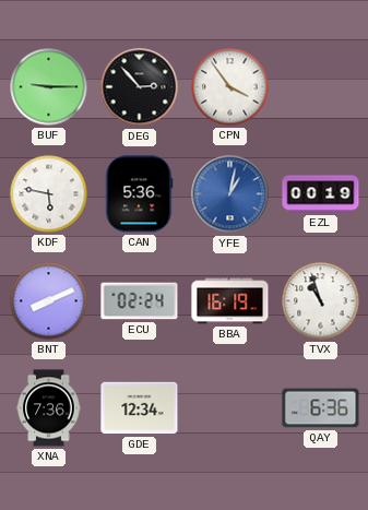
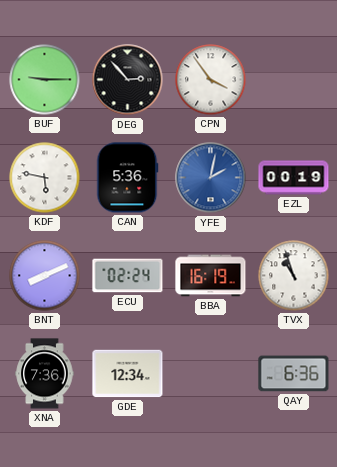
YFE: 1:02 -> 2:02 (211, 178)
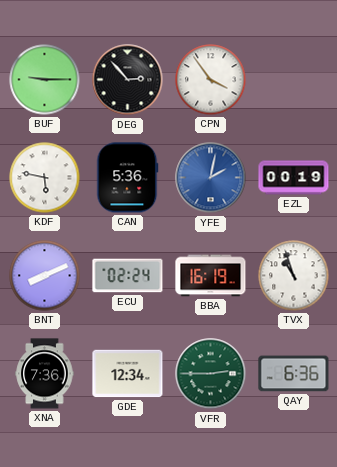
VFR: none -> 2:45 (211, 374)
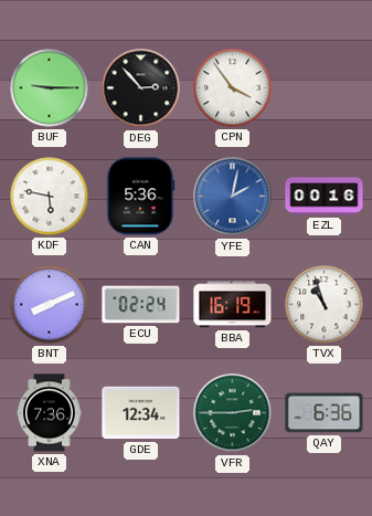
EZL: 00:19 -> 00:16 (325, 197)
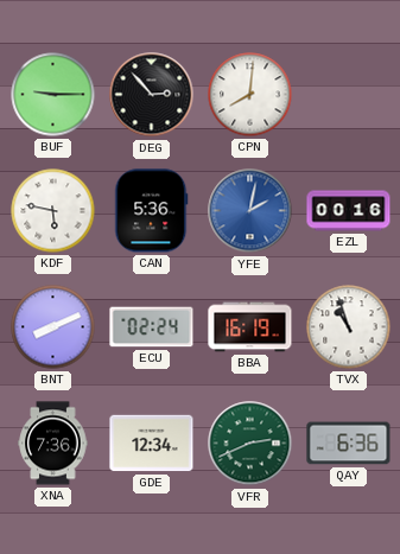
CPN: 3:54 -> 8:01 (250, 95)
VFR: 2:45 -> 2:41 (250, 444)
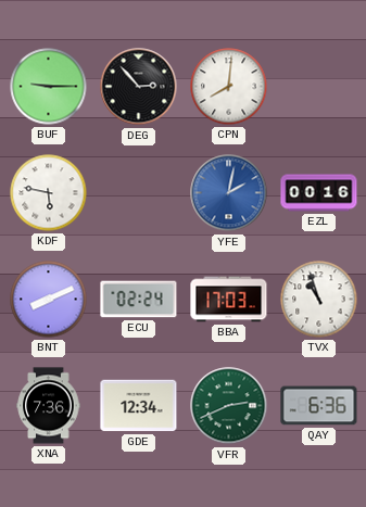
CAN: 5:36 -> none (152, 211)
BBA: 16:19 -> 17:03 (229, 300)
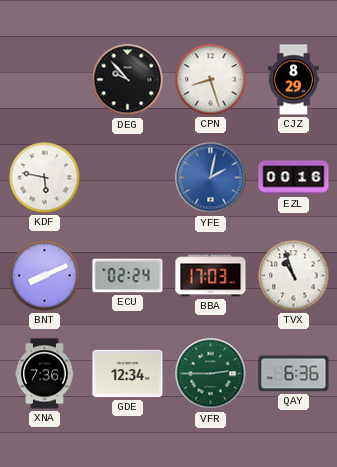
BUF: 9:15 -> none (49, 87)
DEG: 2:53 -> 9:53 (128, 80)
CPN: 8:01 -> 8:27 (211, 80)
CJZ: none -> 8:29 (293, 80)
VFR: 2:41 -> 2:45 (211, 374)
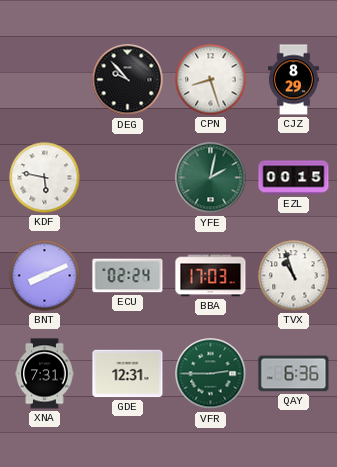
YFE dial: blue -> green (211, 178)
EZL: 00:16 -> 00:15 (294, 178)
XNA: 7:36 -> 7:31 (45, 374)
GDE: 12:34 -> 12:31 (128, 374)
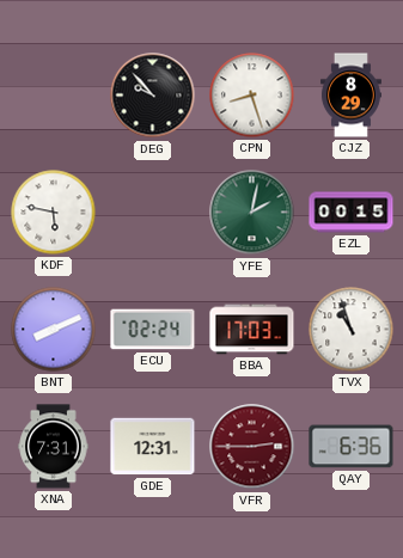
VFR dial: green -> burgundy (252, 447)
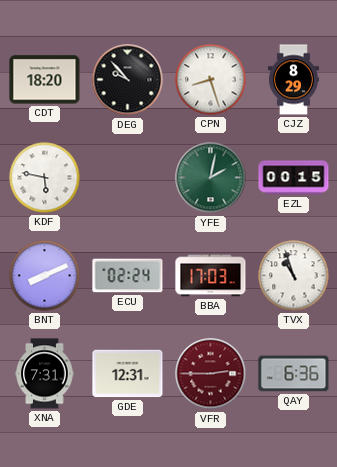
CDT: none -> 18:20 (45, 80)
